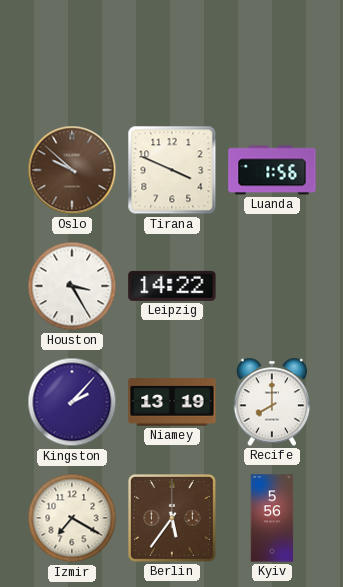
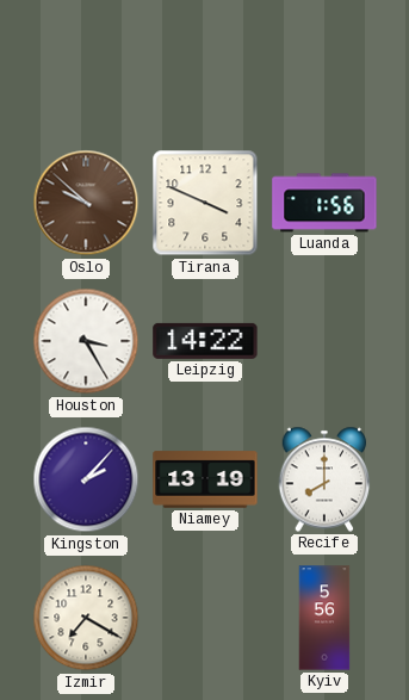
Berlin: 5:36 -> none (173, 519)
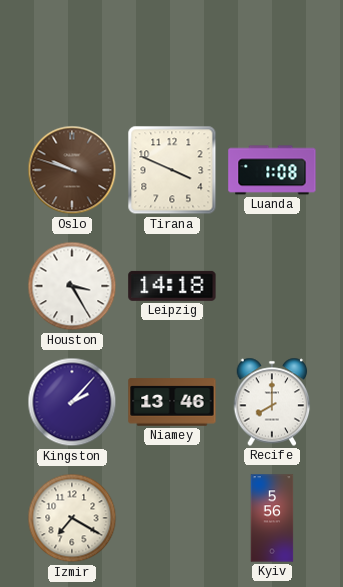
Oslo: 9:52 -> 9:48 (72, 170)
Luanda: 1:56 -> 1:08 (272, 170)
Leipzig: 14:22 -> 14:18 (172, 286)
Niamey: 13:19 -> 13:46 (172, 402)
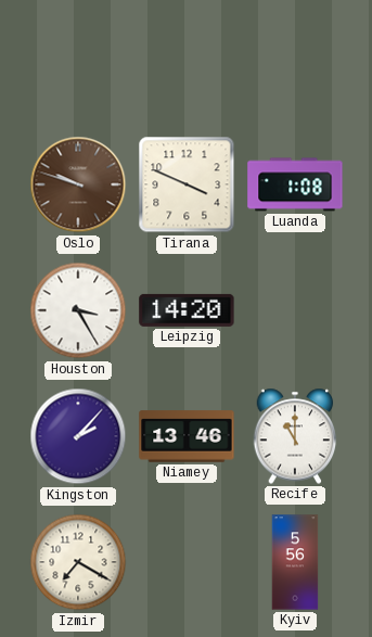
Leipzig: 14:18 -> 14:20 (187, 310)
Recife: 8:00 -> 11:00 (295, 436)
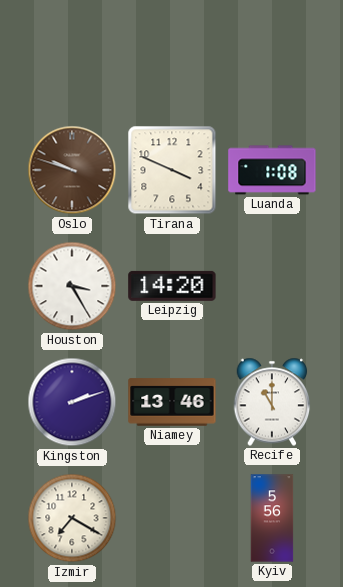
Kingston: 2:07 -> 2:12 (72, 402)
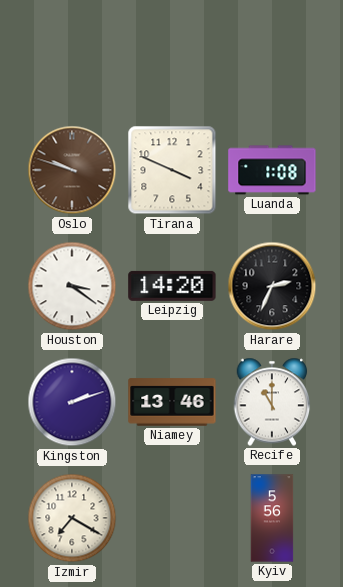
Houston: 3:25 -> 3:21 (72, 286)
Harare: none -> 2:34 (272, 286)
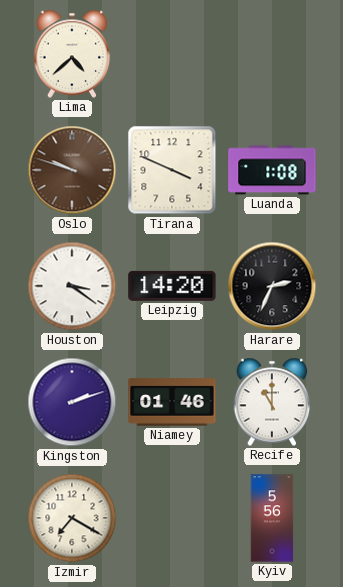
Lima: none -> 4:38 (72, 54)
Niamey: 13:46 -> 01:46 (172, 402)
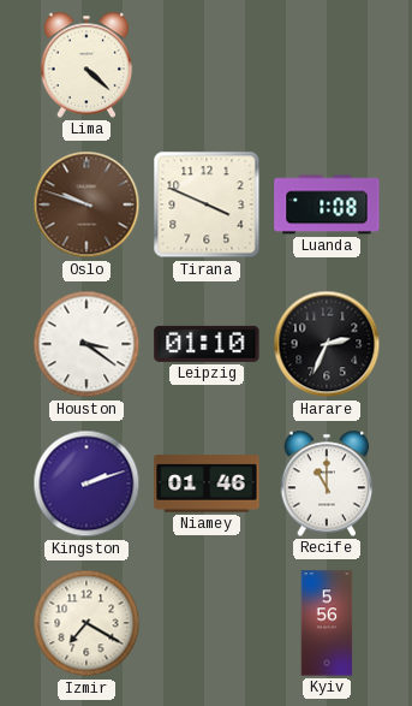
Lima: 4:38 -> 4:22 (86, 65)
Leipzig: 14:20 -> 01:10 (207, 344)
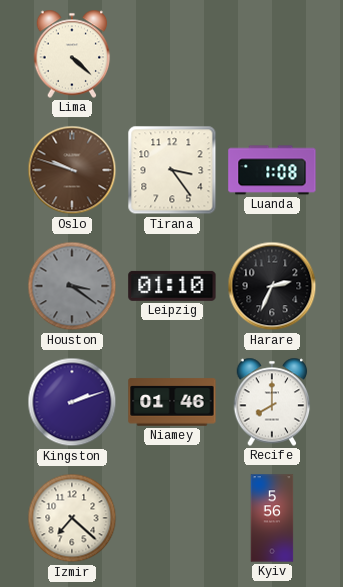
Tirana: 3:49 -> 3:24 (172, 170)
Houston dial: white -> grey (72, 286)
Recife: 11:00 -> 8:00 (272, 402)
Izmir: 7:20 -> 7:22 (72, 518)
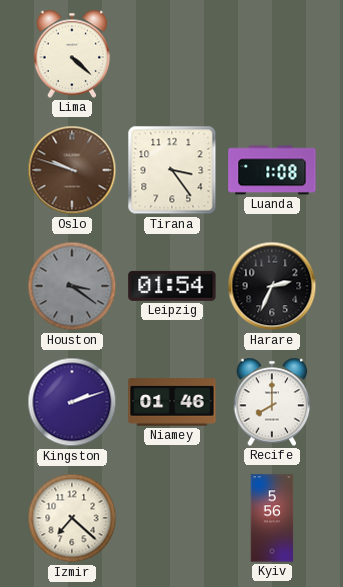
Leipzig: 01:10 -> 01:54 (172, 286)
